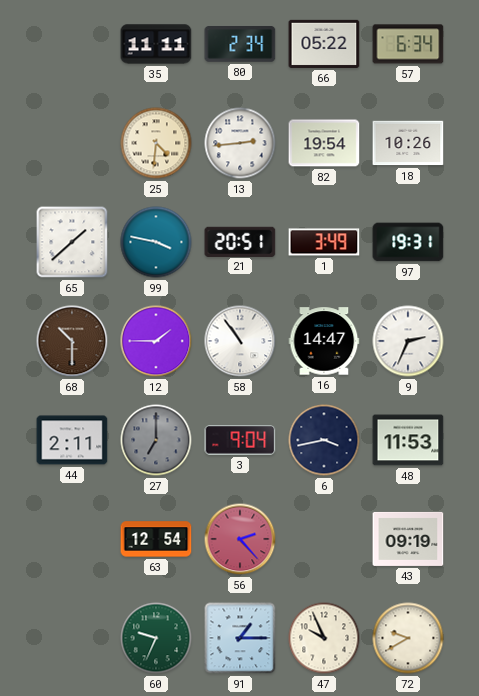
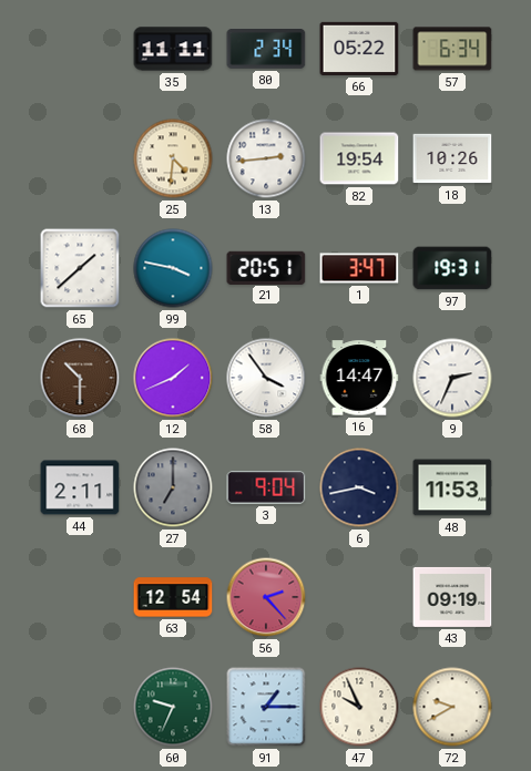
1: 3:49 -> 3:47 (359, 268)
12: 1:45 -> 1:41 (173, 378)
58: 10:54 -> 3:54 (266, 378)
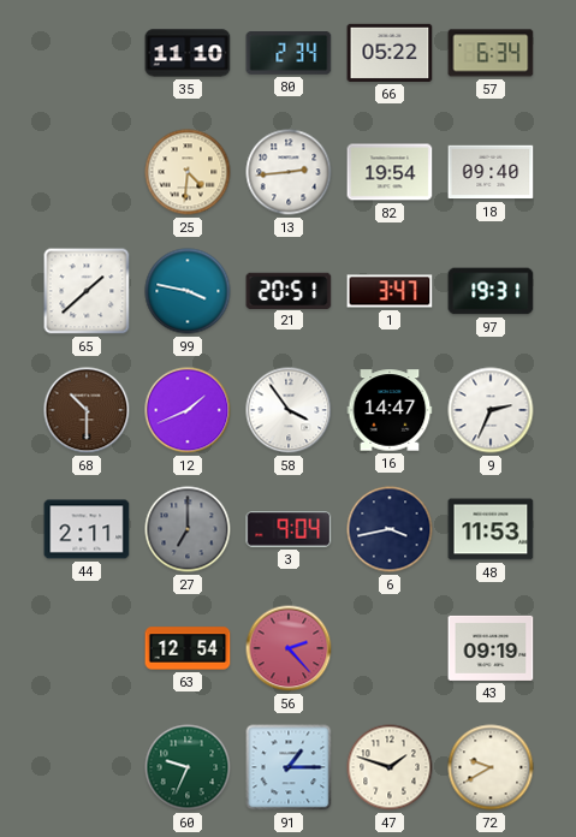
35: 11:11 -> 11:10 (188, 53)
18: 10:26 -> 09:40 (491, 172)
47: 9:56 -> 1:48 (390, 767)
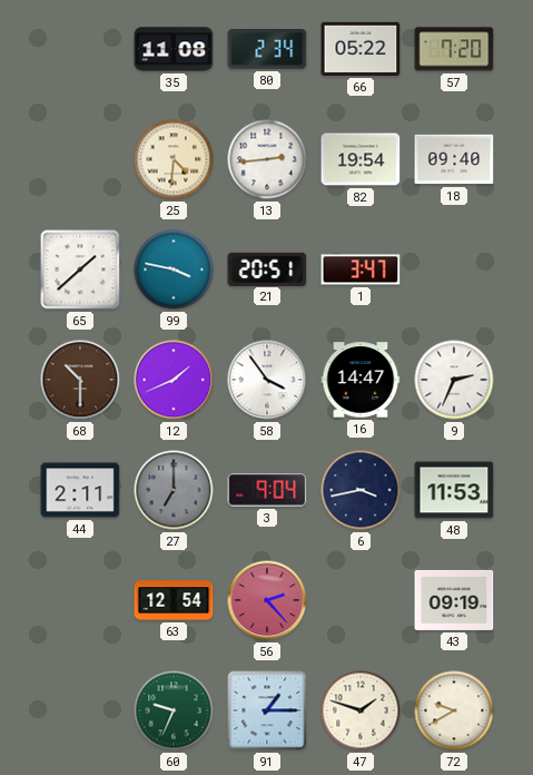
35: 11:10 -> 11:08 (174, 49)
57: 6:34 -> 7:20 (454, 49)
97: 19:31 -> none (491, 291)
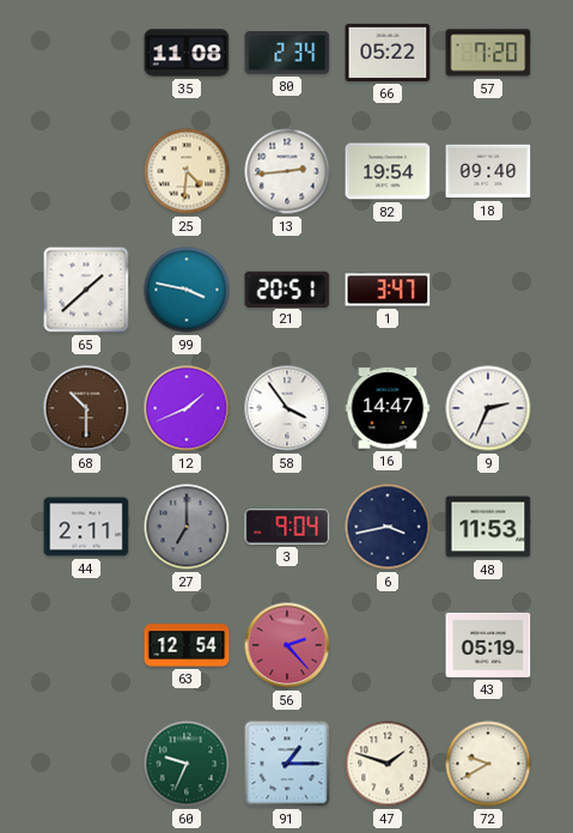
43: 09:19 -> 05:19 (488, 645)
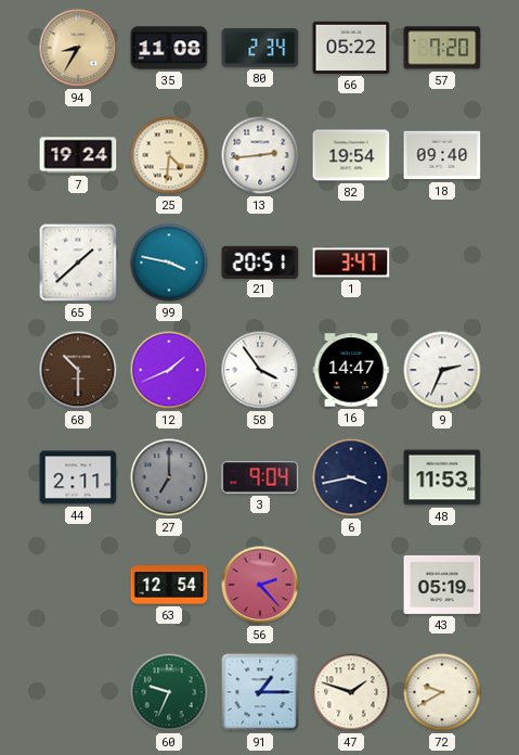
94: none -> 8:35 (78, 48)
7: none -> 19:24 (78, 155)
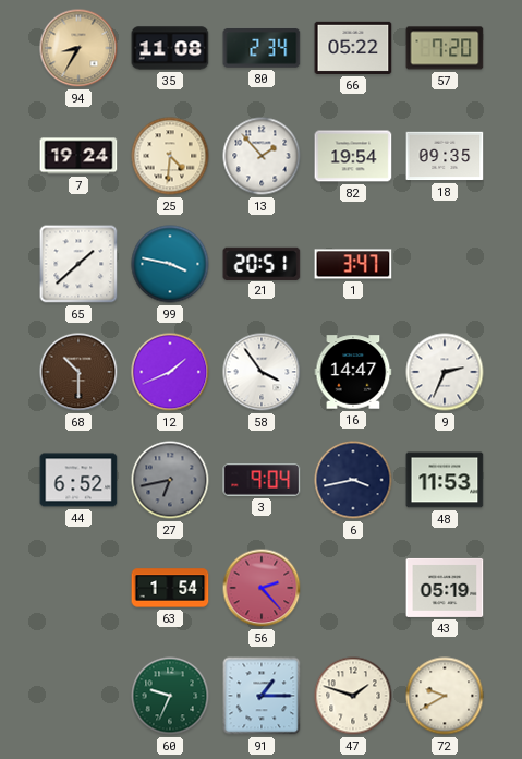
13: 2:44 -> 1:53 (262, 156)
18: 09:40 -> 09:35 (445, 156)
44: 2:11 -> 6:52 (78, 480)
27: 7:00 -> 6:43 (170, 480)
63: 12:54 -> 1:54 (170, 588)
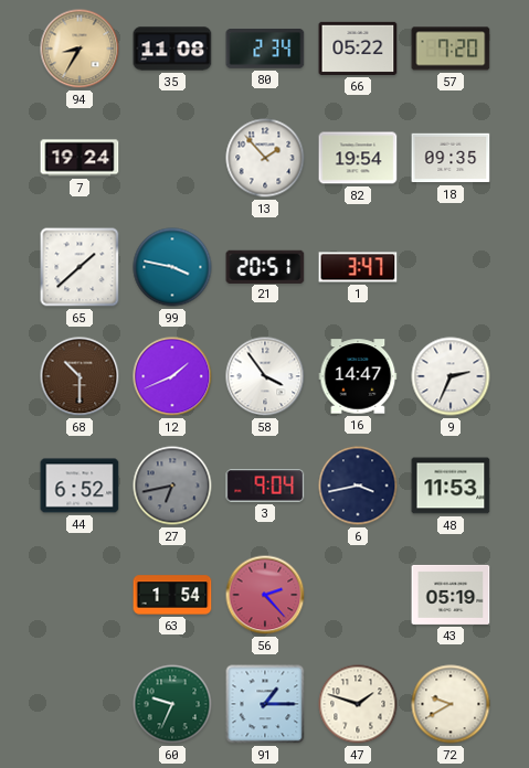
25: 4:31 -> none (170, 156)
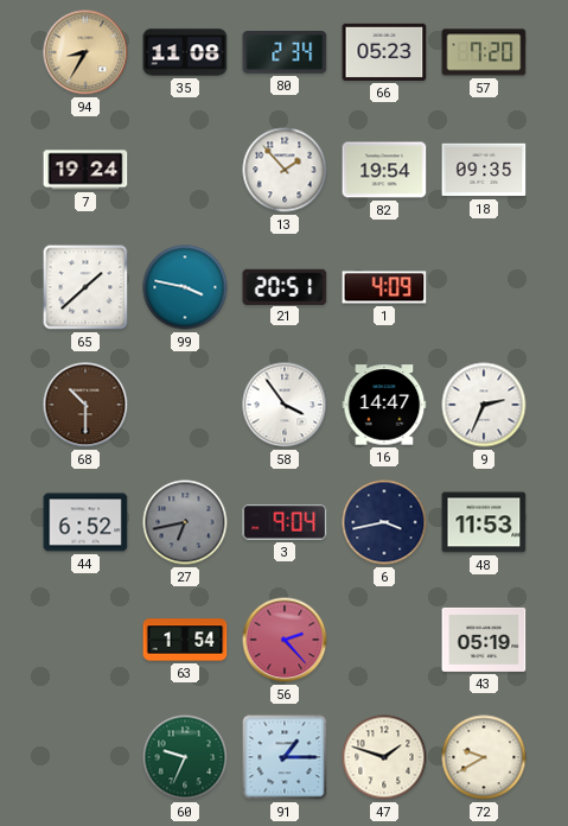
66: 05:22 -> 05:23 (384, 52)
1: 3:47 -> 4:09 (384, 287)
12: 1:41 -> none (172, 376)
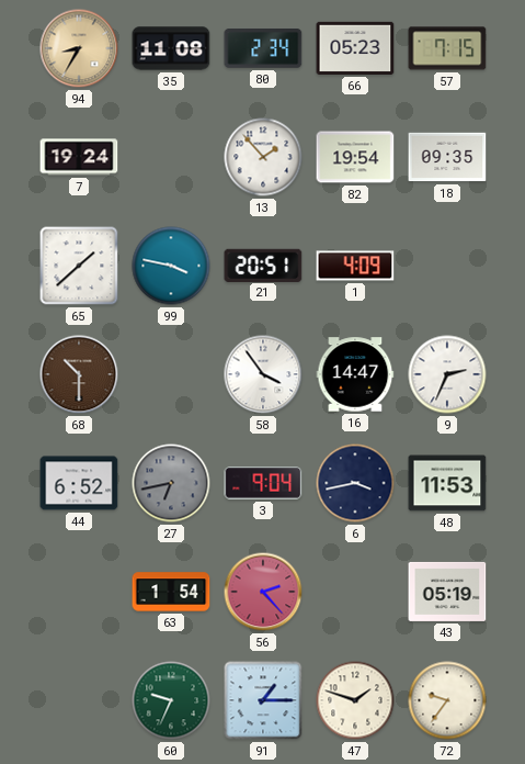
57: 7:20 -> 7:15 (447, 48)
72: 9:40 -> 9:36 (447, 700)
